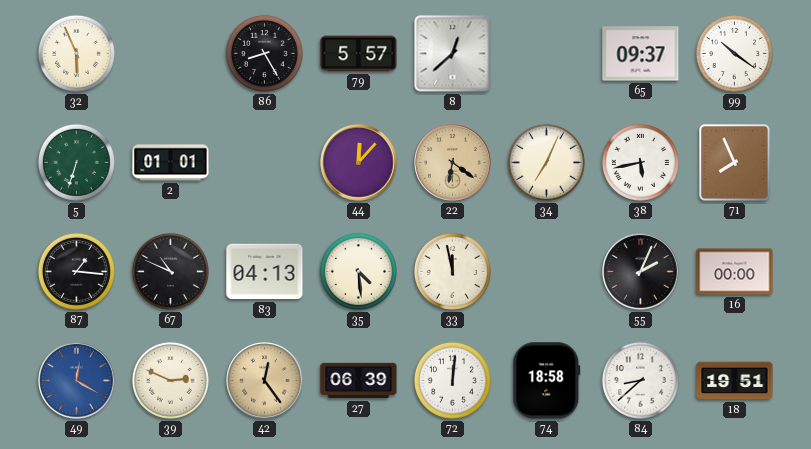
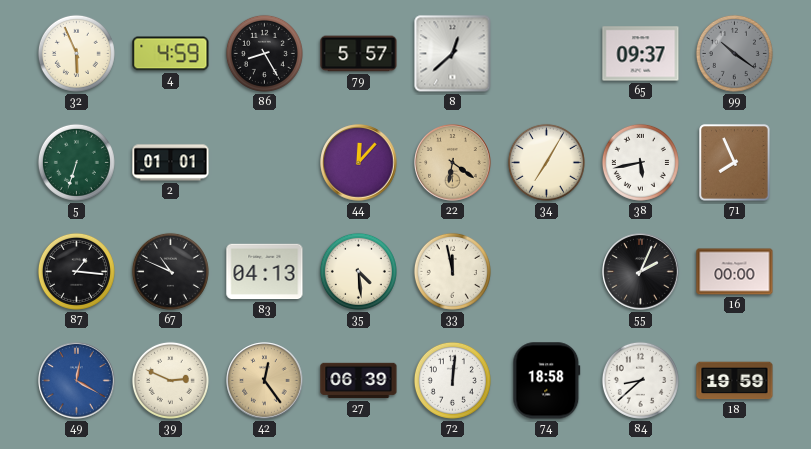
4: none -> 4:59 (171, 54)
99 dial: white -> grey (734, 53)
34: 7:04 -> 7:05 (546, 162)
18: 19:51 -> 19:59 (735, 381)
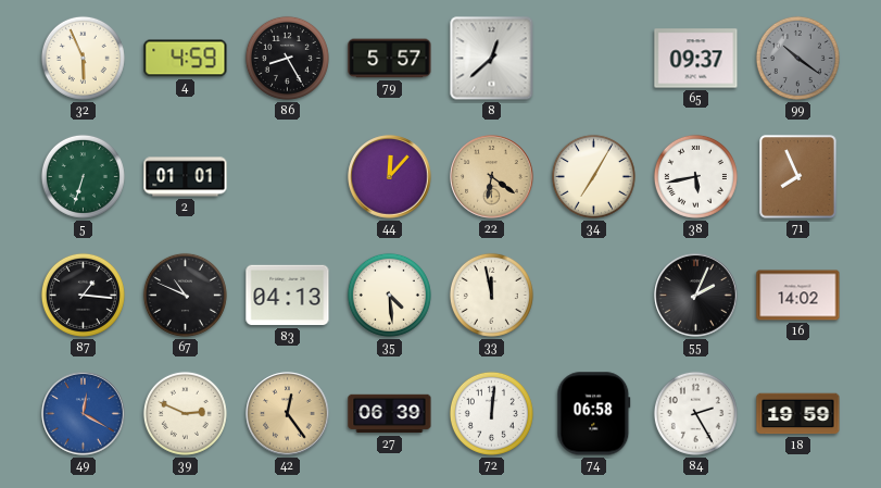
16: 00:00 -> 14:02 (798, 296)
74: 18:58 -> 06:58 (594, 414)
84: 8:38 -> 2:25 (695, 413)
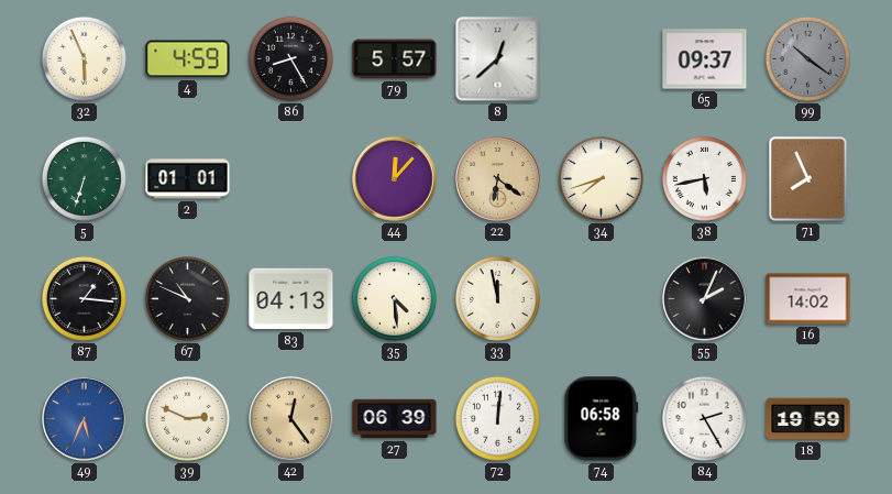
34: 7:05 -> 7:42 (601, 178)
49: 12:20 -> 5:34 (85, 419)
